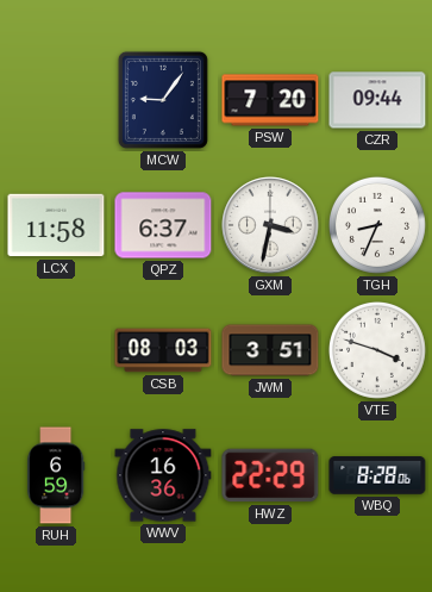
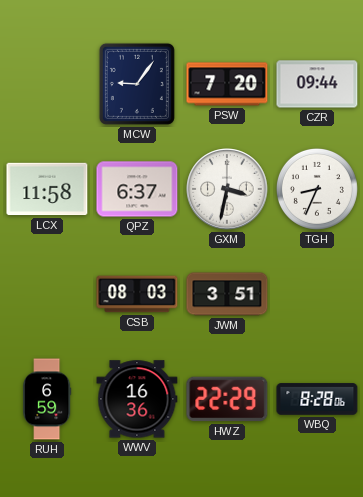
VTE: 3:48 -> none (377, 350)
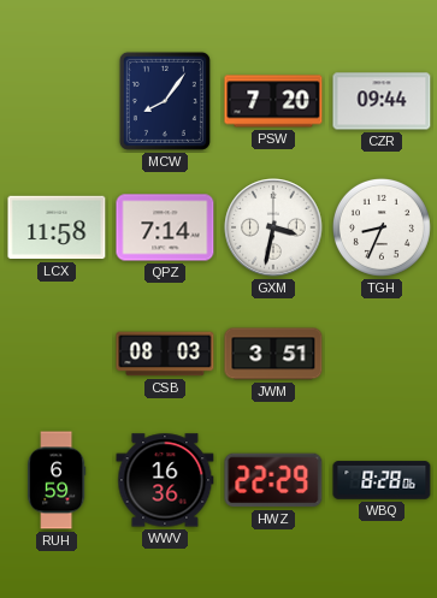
MCW: 9:06 -> 8:06 (165, 101)
QPZ: 6:37 -> 7:14 (165, 227)
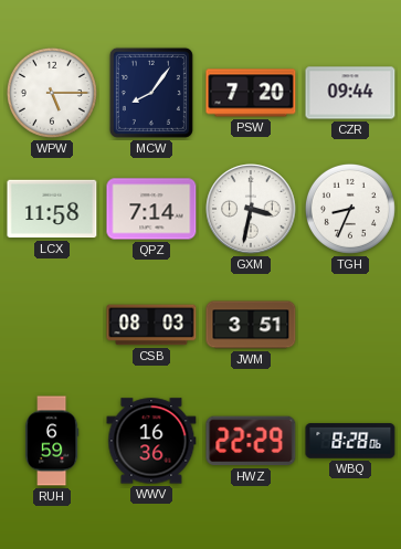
WPW: none -> 5:15 (52, 93)
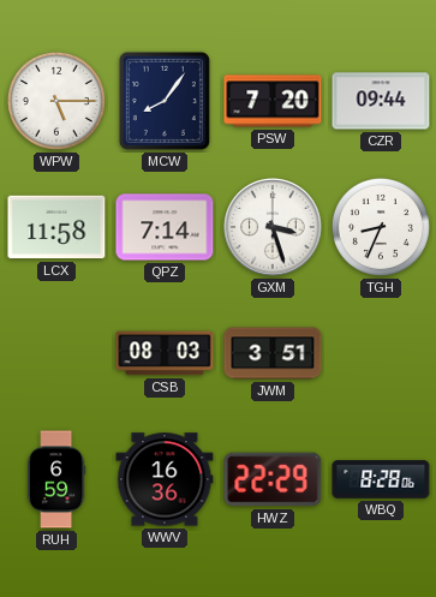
GXM: 3:32 -> 3:27 (273, 227)
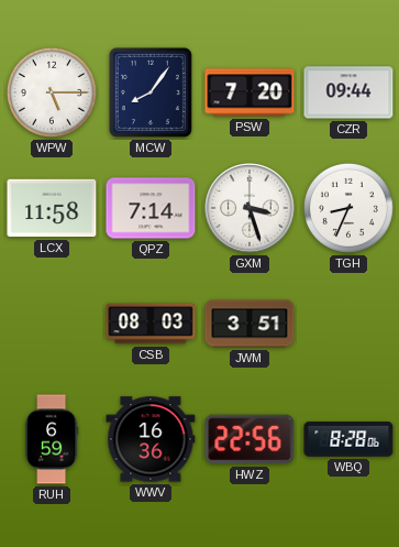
HWZ: 22:29 -> 22:56 (250, 439)
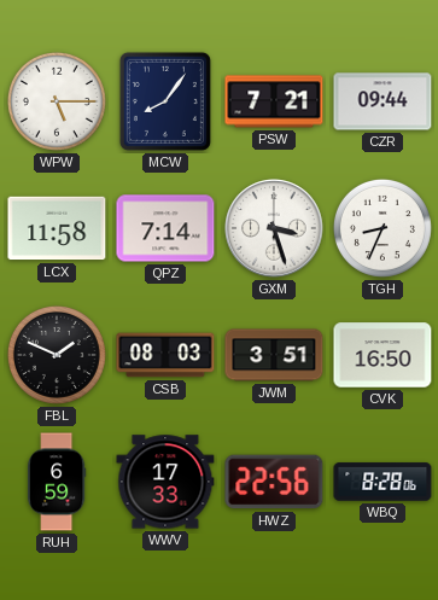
PSW: 7:20 -> 7:21 (274, 101)
FBL: none -> 1:49 (57, 355)
CVK: none -> 16:50 (382, 355)
WWV: 16:36 -> 17:33 (165, 482)
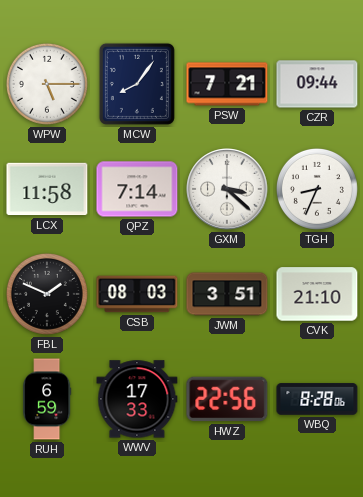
GXM: 3:27 -> 3:22 (227, 189)
CVK: 16:50 -> 21:10 (317, 294)
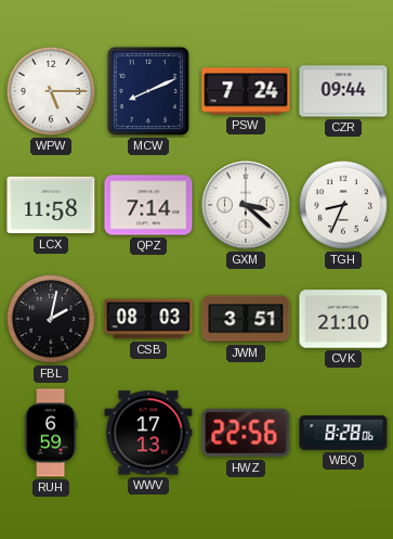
MCW: 8:06 -> 8:11 (148, 91)
PSW: 7:21 -> 7:24 (246, 91)
FBL: 1:49 -> 2:02 (51, 319)
WWV: 17:33 -> 17:13 (148, 433)
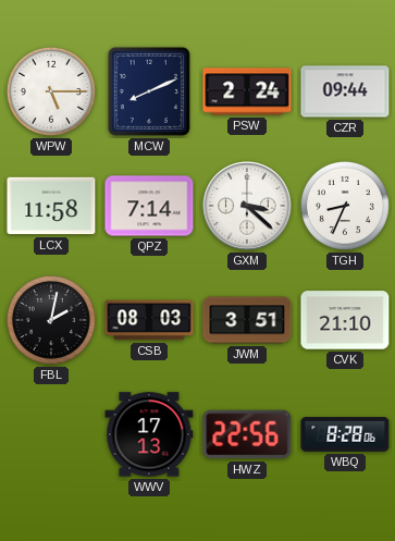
PSW: 7:24 -> 2:24 (247, 91)
RUH: 6:59 -> none (51, 433)
